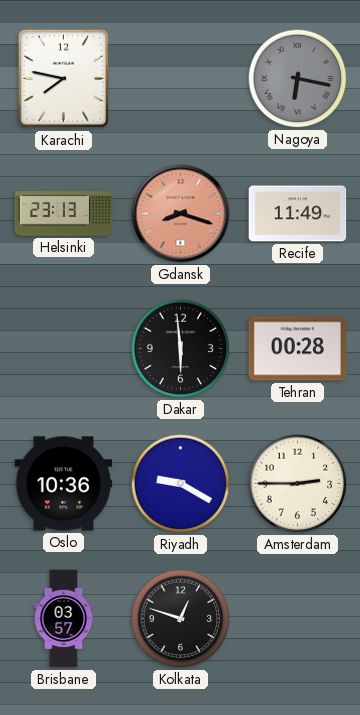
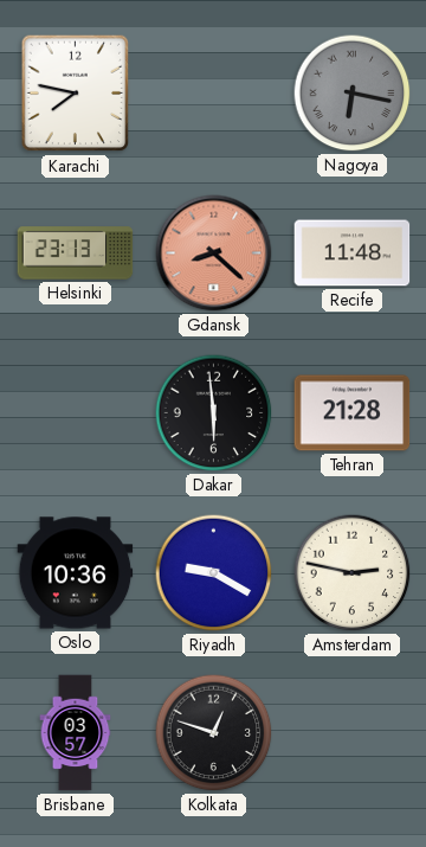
Gdansk: 8:18 -> 8:22 (214, 254)
Recife: 11:49 -> 11:48 (353, 254)
Tehran: 00:28 -> 21:28 (353, 413)
Amsterdam: 2:45 -> 2:47 (353, 573)
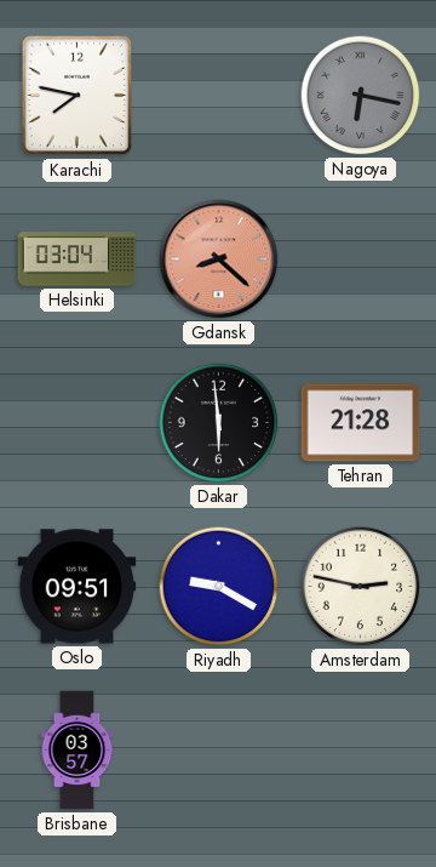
Helsinki: 23:13 -> 03:04 (78, 259)
Recife: 11:48 -> none (353, 254)
Oslo: 10:36 -> 09:51 (78, 587)
Kolkata: 12:48 -> none (214, 733)
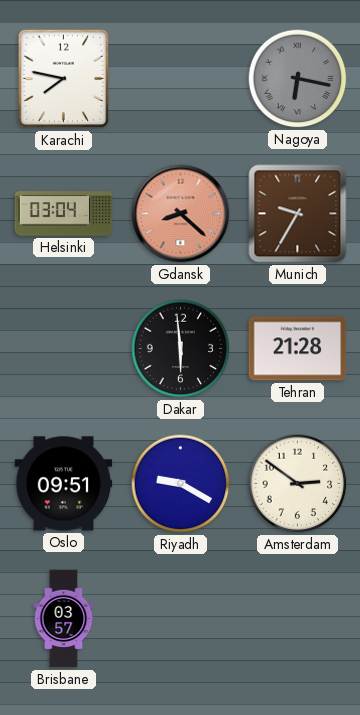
Munich: none -> 9:35 (298, 214)
Amsterdam: 2:47 -> 2:51 (298, 484)
